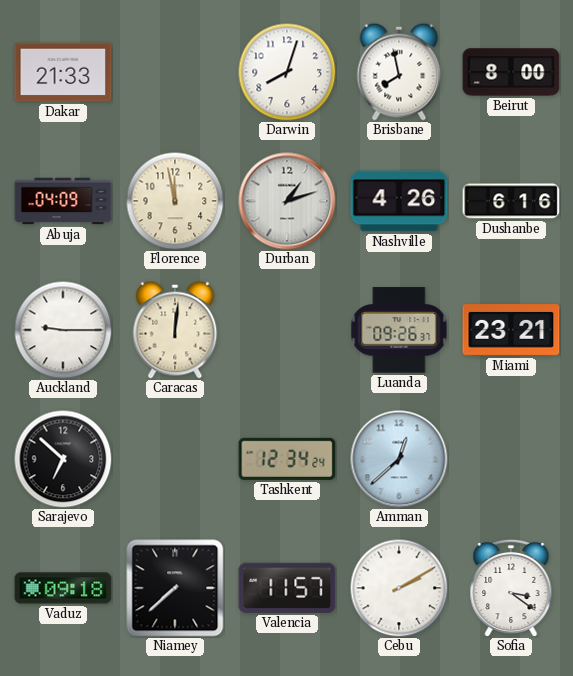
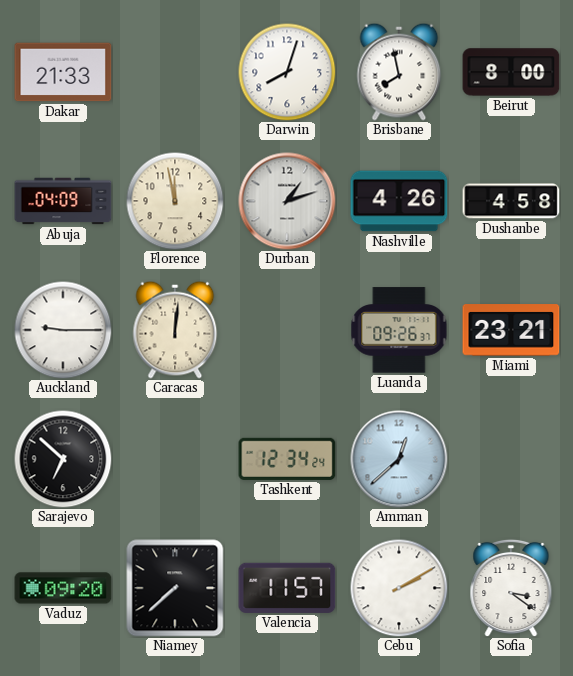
Dushanbe: 6:16 -> 4:58 (511, 201)
Vaduz: 09:18 -> 09:20 (63, 588)
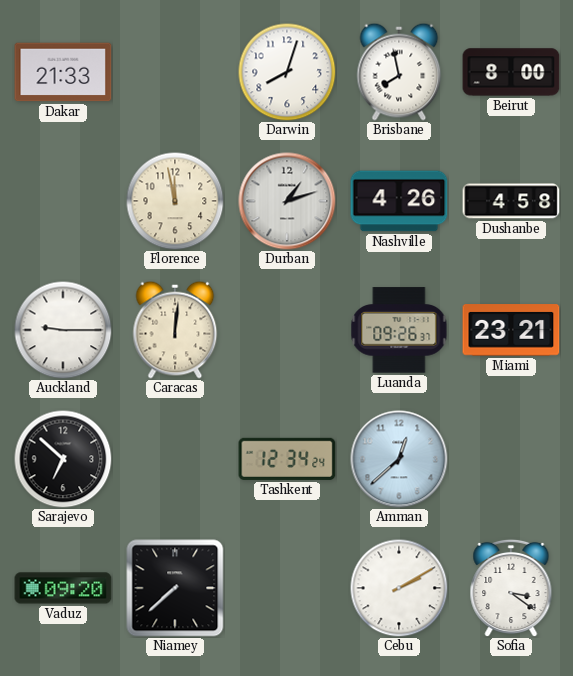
Abuja: 04:09 -> none (63, 201)
Valencia: 11:57 -> none (287, 588)
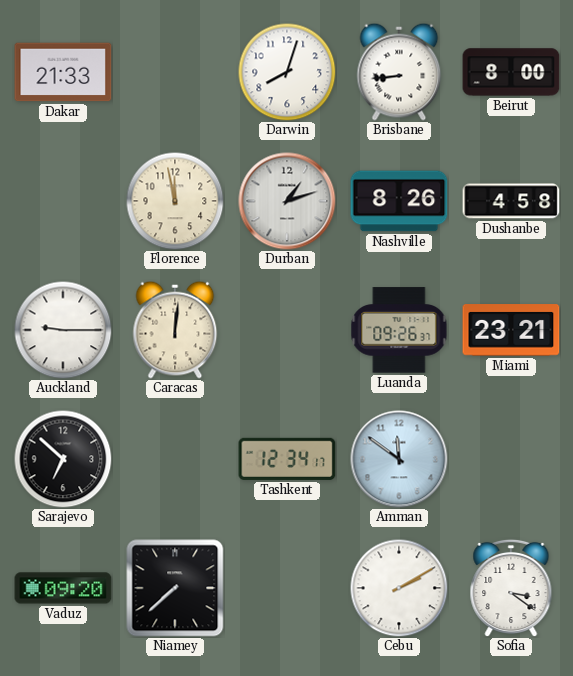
Brisbane: 7:58 -> 8:44 (399, 72)
Nashville: 4:26 -> 8:26 (399, 201)
Tashkent: 12:34:24 -> 12:34:17 (287, 459)
Amman: 12:38 -> 11:51 (399, 459)
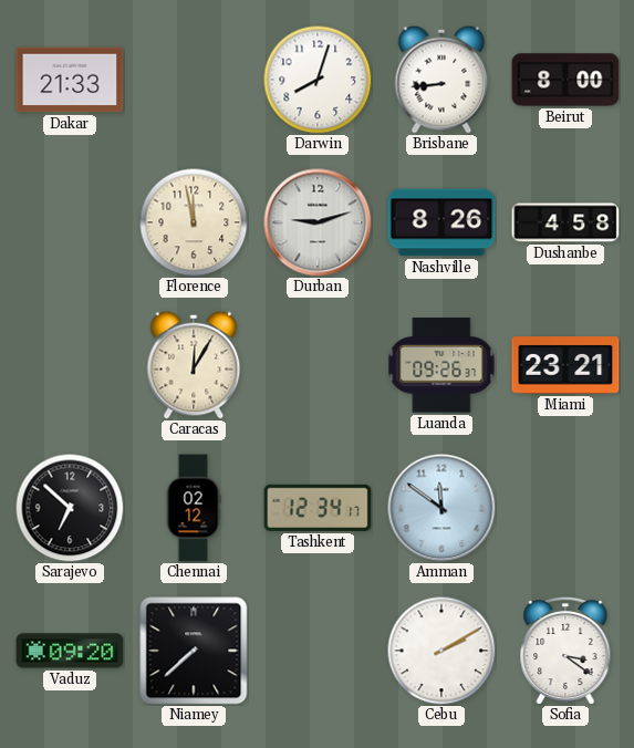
Durban: 1:12 -> 9:12 (318, 222)
Auckland: 9:15 -> none (63, 330)
Caracas: 12:01 -> 12:05 (194, 365)
Chennai: none -> 02:12 (194, 508)
